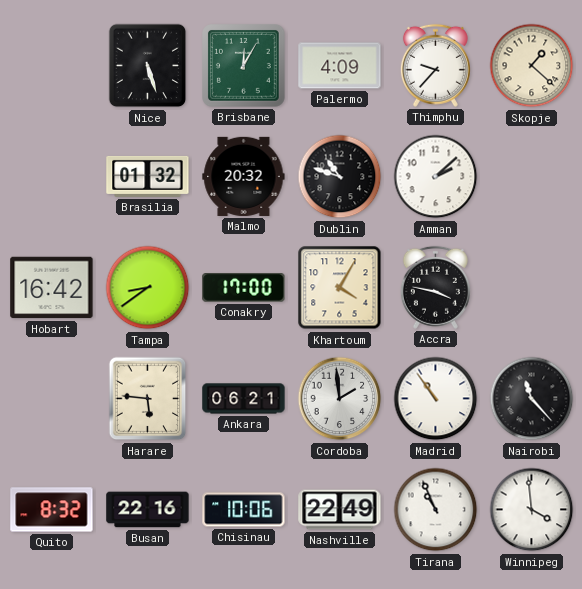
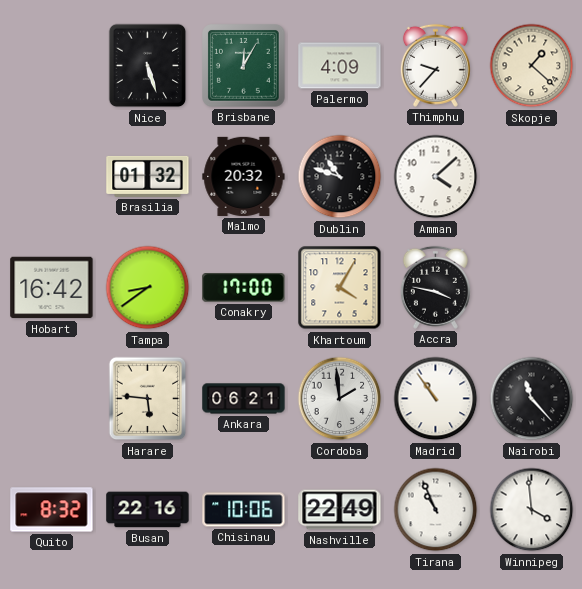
Amman: 2:08 -> 4:08 (436, 177)
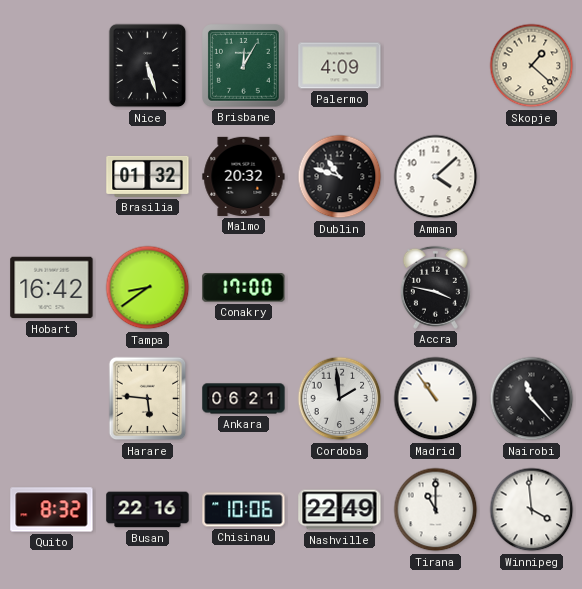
Thimphu: 9:37 -> none (435, 65)
Khartoum: 4:05 -> none (340, 288)
Tirana: 10:56 -> 11:00 (436, 510)
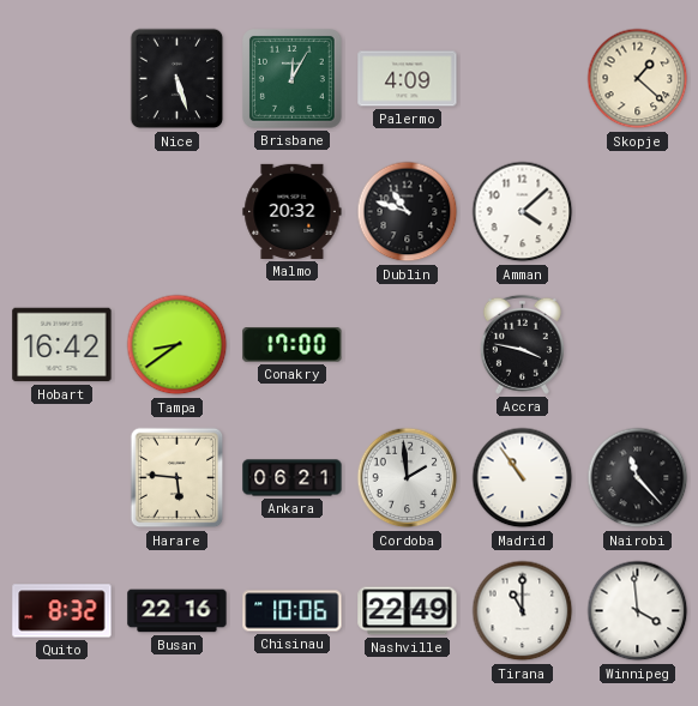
Brasilia: 01:32 -> none (148, 176)
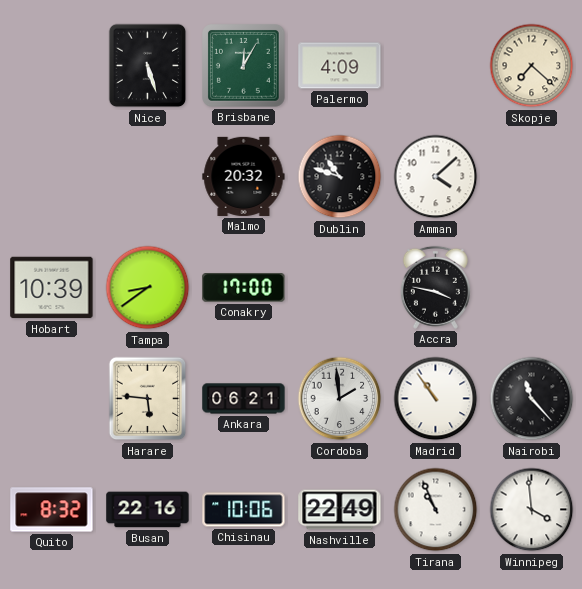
Skopje: 1:22 -> 7:22 (532, 66)
Hobart: 16:42 -> 10:39 (52, 288)
Tirana: 11:00 -> 10:56 (436, 510)
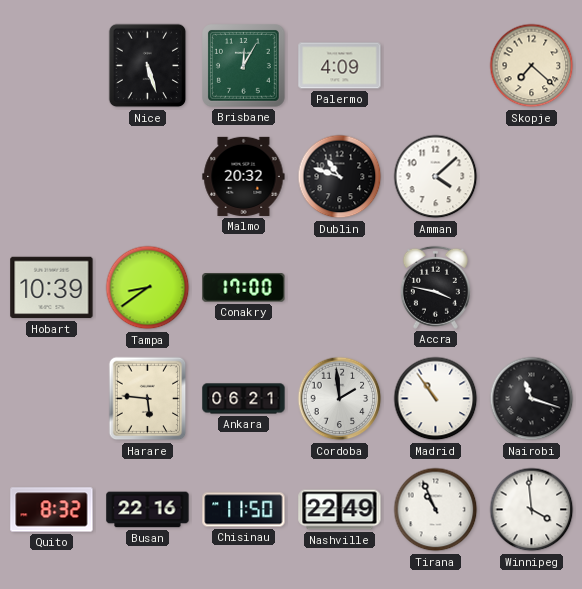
Nairobi: 11:23 -> 11:18 (532, 399)
Chisinau: 10:06 -> 11:50 (244, 510)
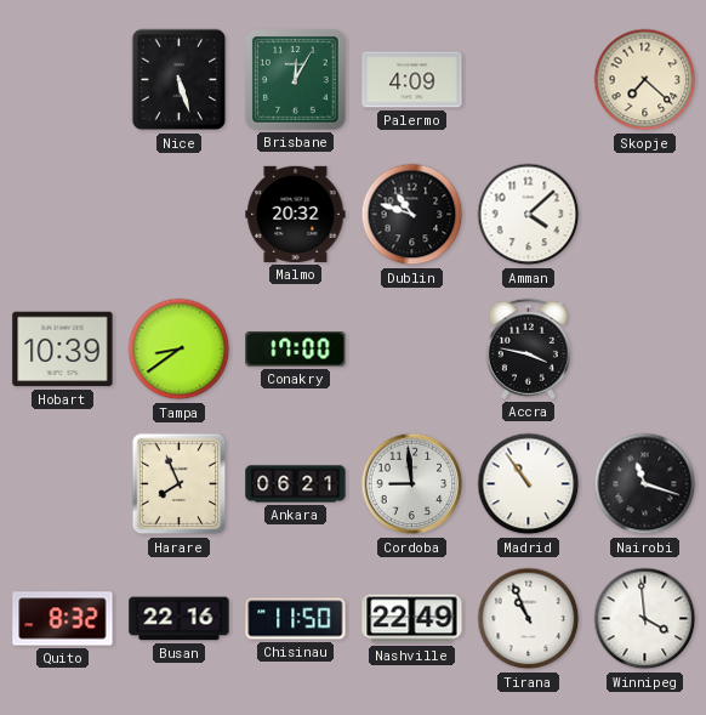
Harare: 5:46 -> 7:56 (180, 484)
Cordoba: 1:59 -> 8:59 (412, 484)
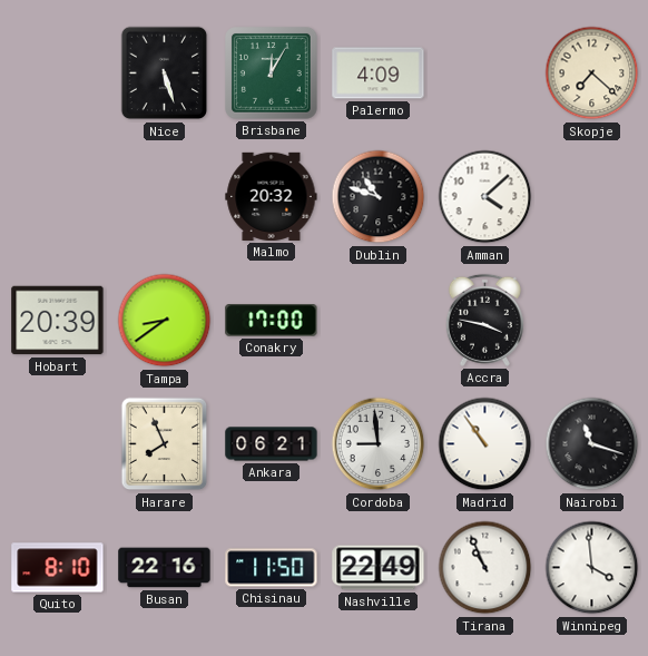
Hobart: 10:39 -> 20:39 (58, 321)
Quito: 8:32 -> 8:10 (58, 568)
